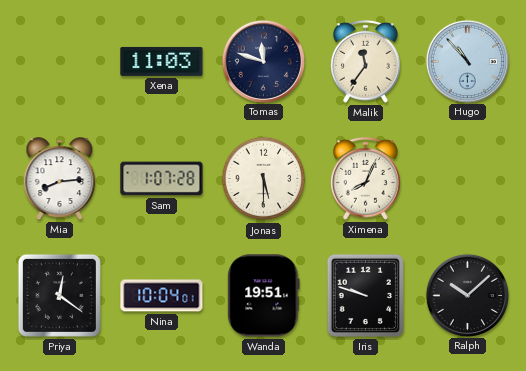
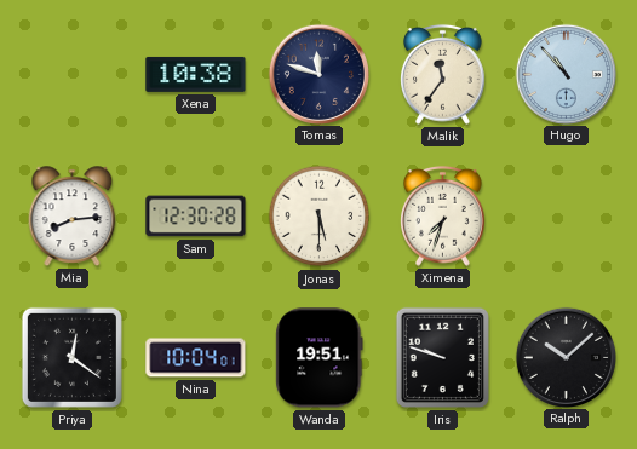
Xena: 11:03 -> 10:38 (196, 74)
Sam: 1:07 -> 12:30 (196, 217)
Ximena: 8:04 -> 7:33 (443, 215)
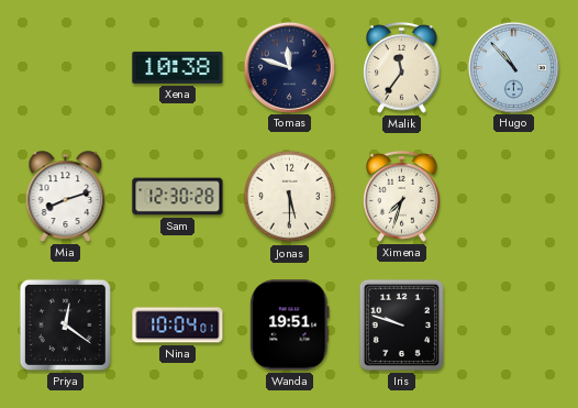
Mia: 8:14 -> 8:12 (66, 197)
Ralph: 10:08 -> none (566, 357)
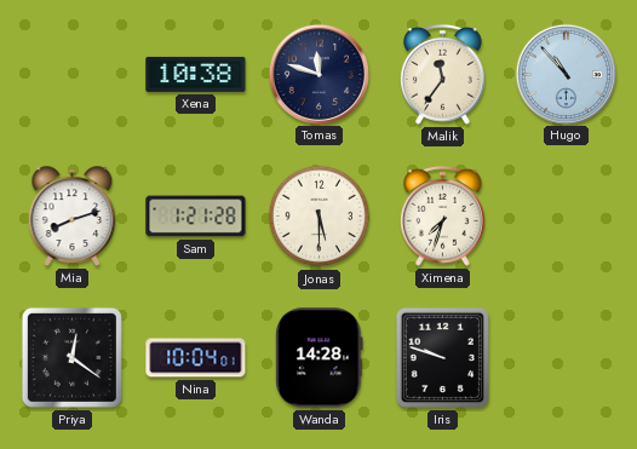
Sam: 12:30 -> 1:21 (196, 217)
Wanda: 19:51 -> 14:28 (320, 358)
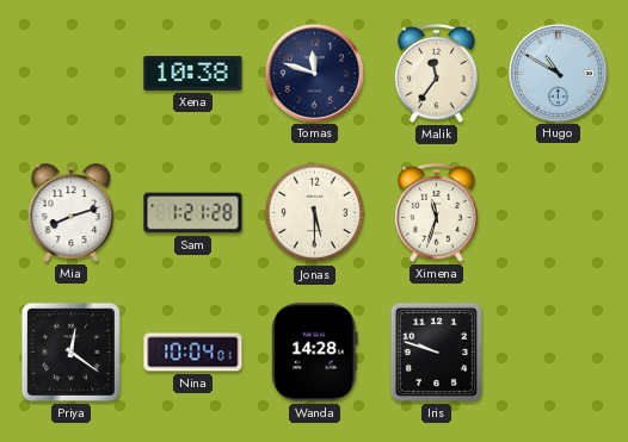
Hugo: 10:53 -> 10:50 (558, 73)
Ximena: 7:33 -> 11:33 (437, 212)
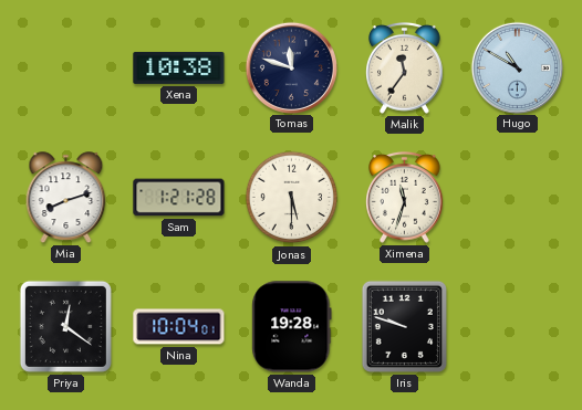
Wanda: 14:28 -> 19:28 (292, 327)
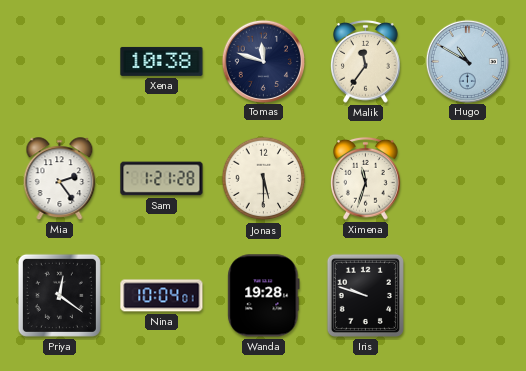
Mia: 8:12 -> 2:24 (60, 179)
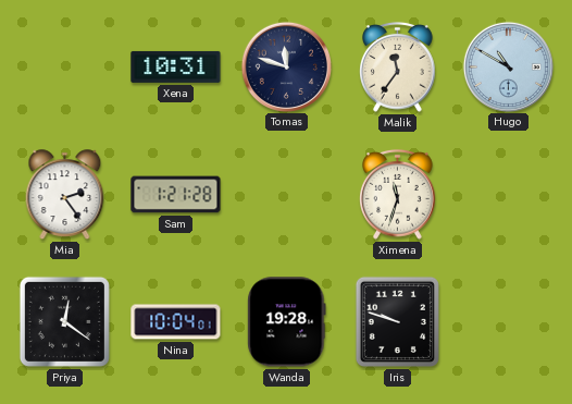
Xena: 10:38 -> 10:31 (176, 66)
Jonas: 5:30 -> none (264, 179)
